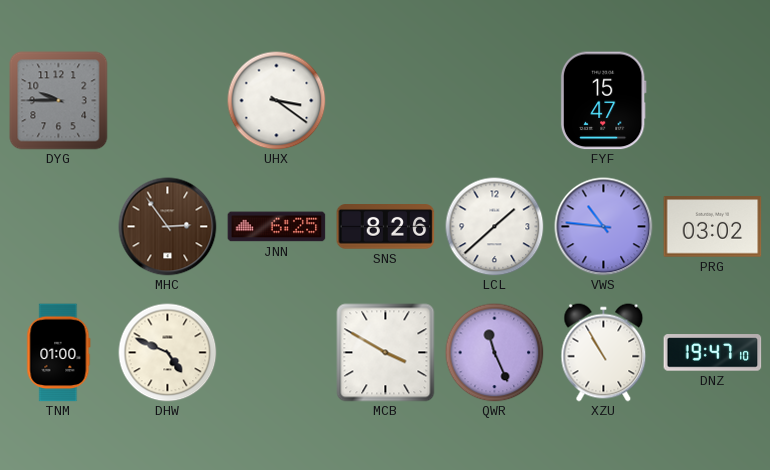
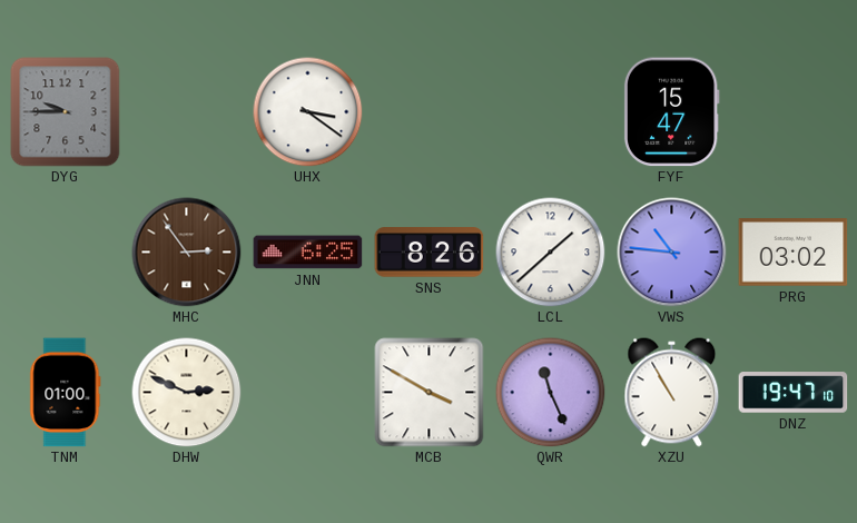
DHW: 4:49 -> 2:49 (187, 393)
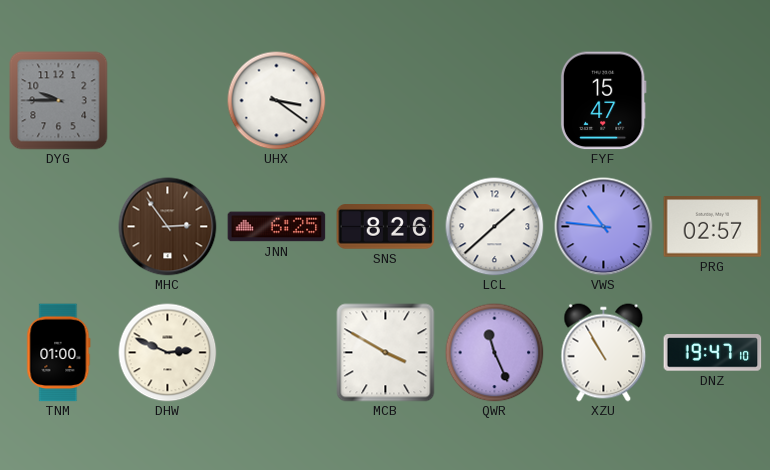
PRG: 03:02 -> 02:57 (713, 227)
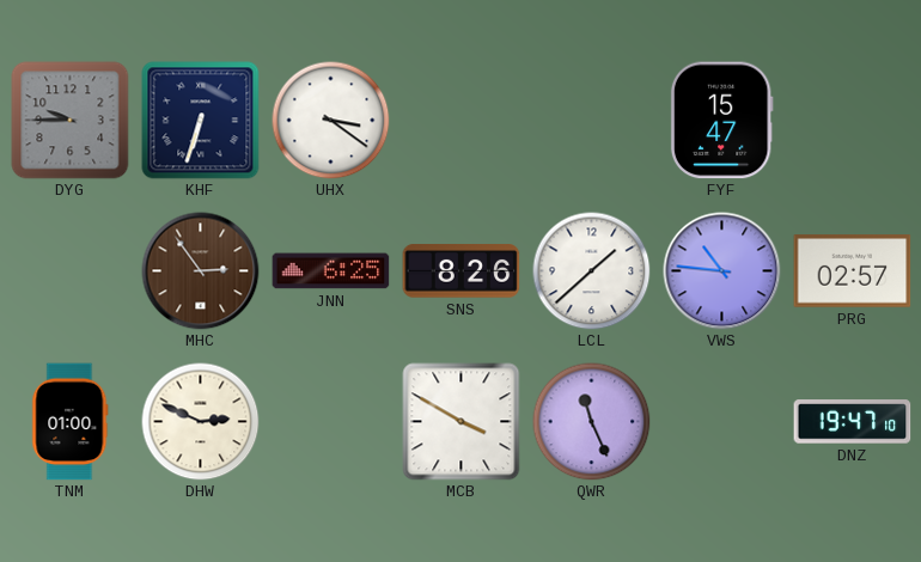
KHF: none -> 6:33 (201, 121)
XZU: 10:55 -> none (604, 353)
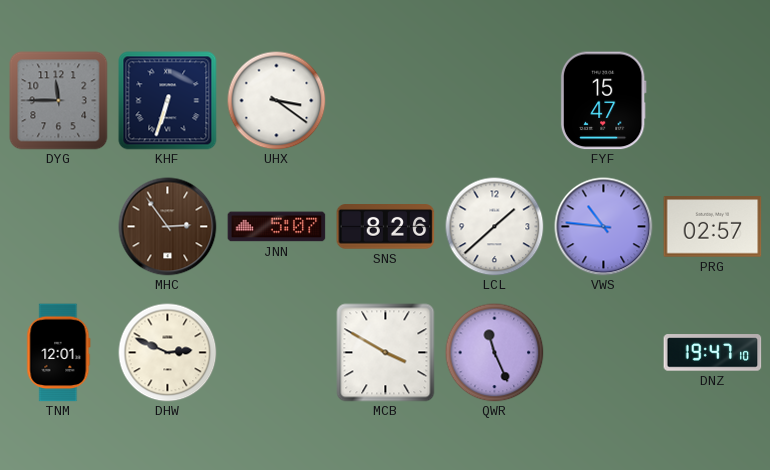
DYG: 9:45 -> 11:45 (59, 101)
JNN: 6:25 -> 5:07 (277, 227)
TNM: 01:00 -> 12:01 (59, 353)
